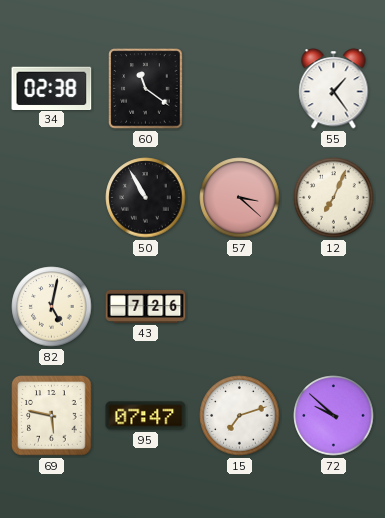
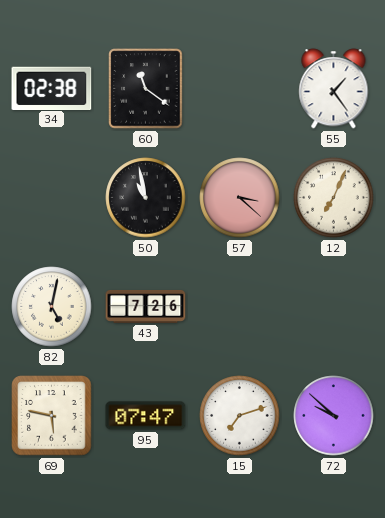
50: 10:55 -> 10:58 (146, 198)
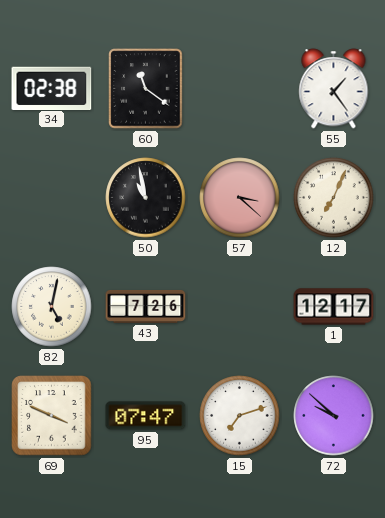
1: none -> 12:17 (334, 307)
69: 5:47 -> 3:49 (52, 416)
